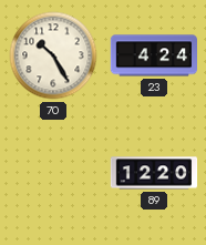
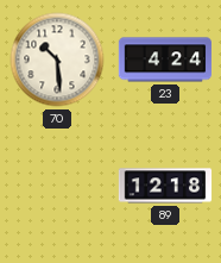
70: 10:25 -> 10:29 (57, 60)
89: 12:20 -> 12:18 (165, 186)
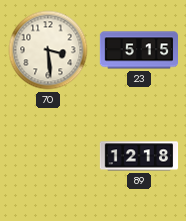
70: 10:29 -> 3:29 (48, 50)
23: 4:24 -> 5:15 (138, 50)
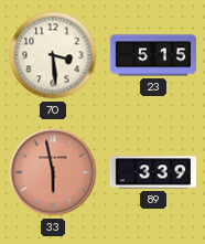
33: none -> 5:58 (53, 172)
89: 12:18 -> 3:39 (153, 172)
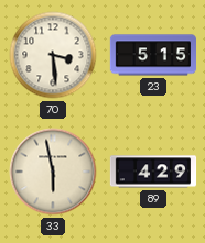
33 dial: salmon -> cream (53, 172)
89: 3:39 -> 4:29 (153, 172)
